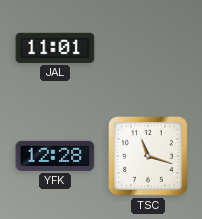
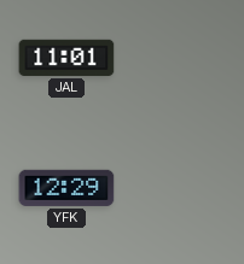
YFK: 12:28 -> 12:29 (66, 188)
TSC: 11:18 -> none (148, 156)
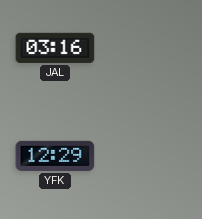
JAL: 11:01 -> 03:16 (55, 48)
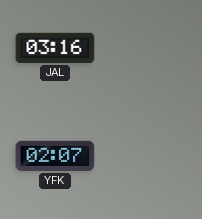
YFK: 12:29 -> 02:07 (55, 156)
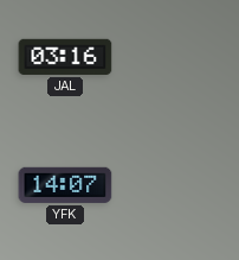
YFK: 02:07 -> 14:07 (65, 185)
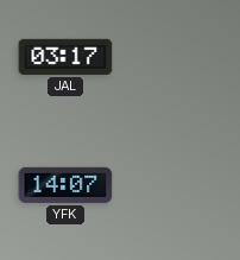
JAL: 03:16 -> 03:17 (65, 57)
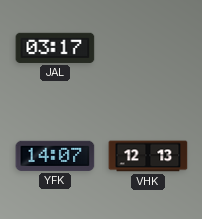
VHK: none -> 12:13 (148, 156)
